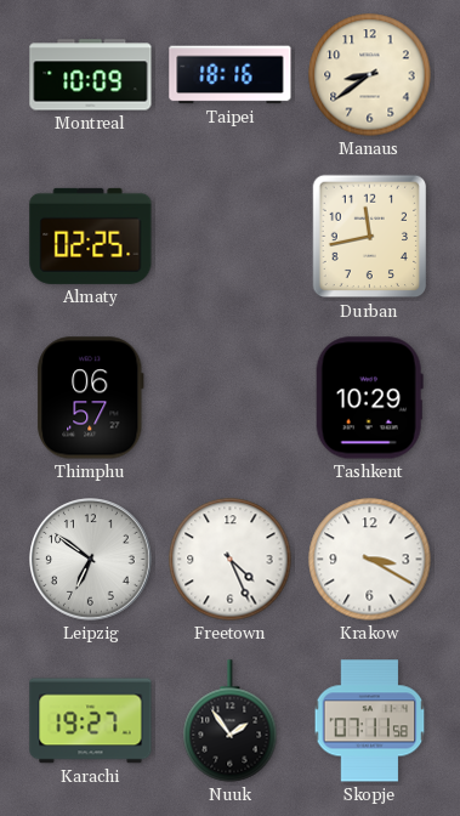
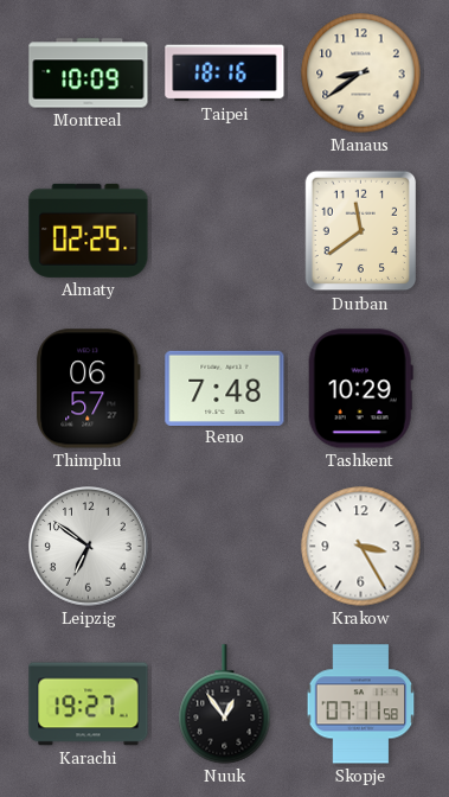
Durban: 11:43 -> 11:39 (361, 231)
Reno: none -> 7:48 (225, 388)
Freetown: 4:26 -> none (231, 560)
Krakow: 3:20 -> 3:25 (361, 547)
Nuuk: 1:54 -> 12:54 (225, 704)
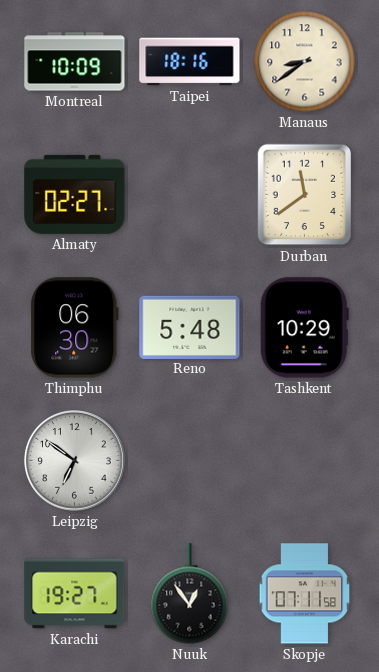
Almaty: 02:25 -> 02:27 (75, 194)
Thimphu: 06:57 -> 06:30 (75, 328)
Reno: 7:48 -> 5:48 (190, 327)
Krakow: 3:25 -> none (361, 547)
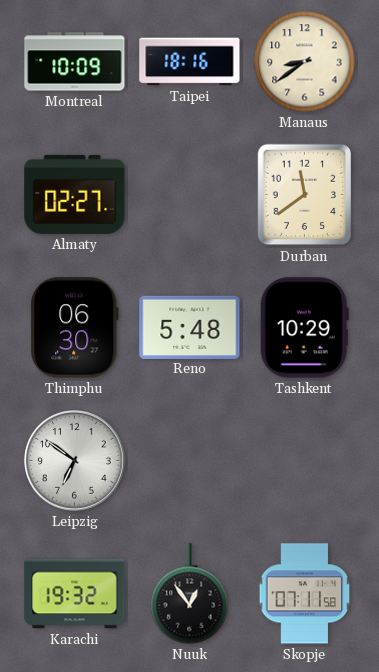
Karachi: 19:27 -> 19:32 (75, 594)
